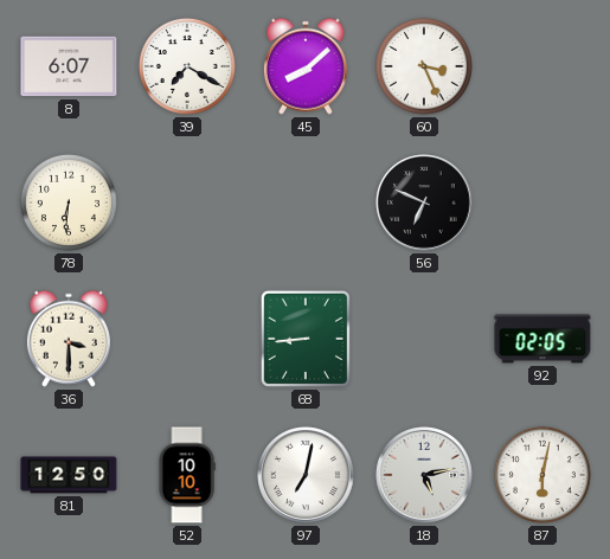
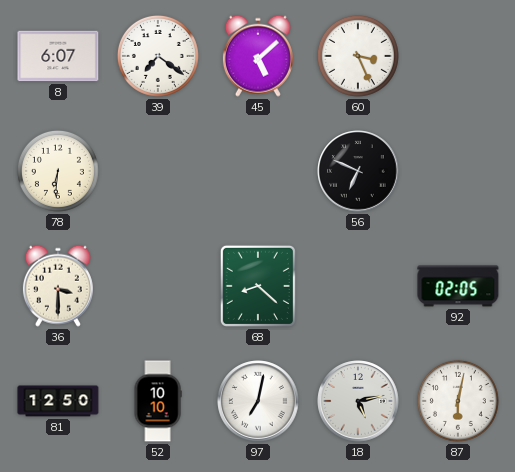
39: 7:20 -> 7:21 (158, 56)
45: 8:08 -> 5:08 (258, 56)
68: 8:44 -> 8:22 (258, 286)
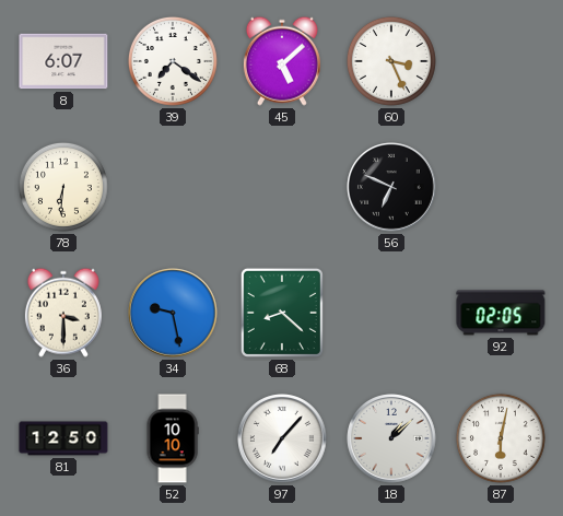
34: none -> 9:28 (173, 313)
97: 7:02 -> 7:07 (282, 438)
18: 5:13 -> 1:08 (391, 438)
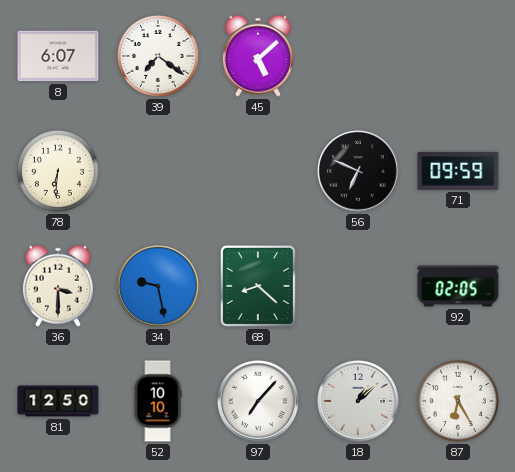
60: 3:26 -> none (391, 61)
71: none -> 09:59 (458, 171)
87: 6:02 -> 6:25 (458, 401)
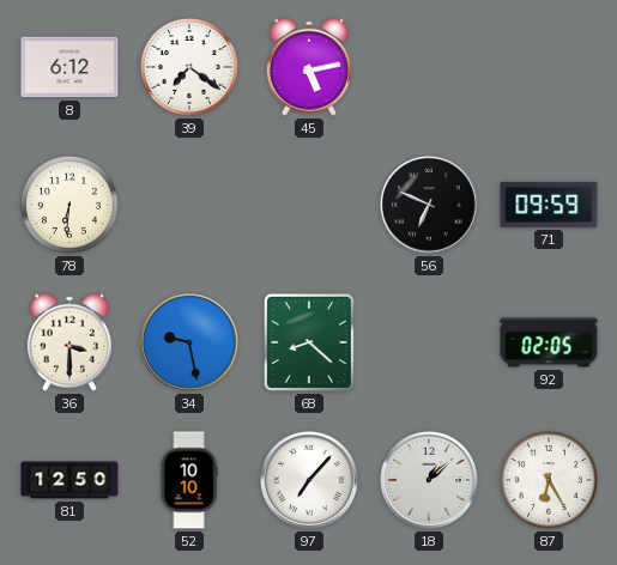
8: 6:07 -> 6:12 (69, 67)
45: 5:08 -> 5:13 (309, 67)
